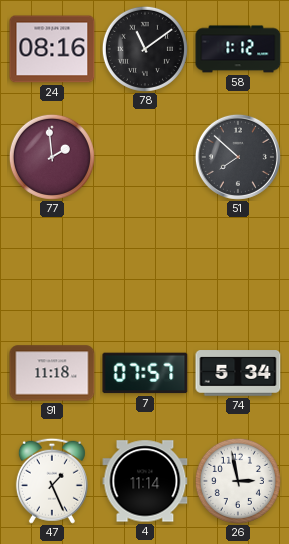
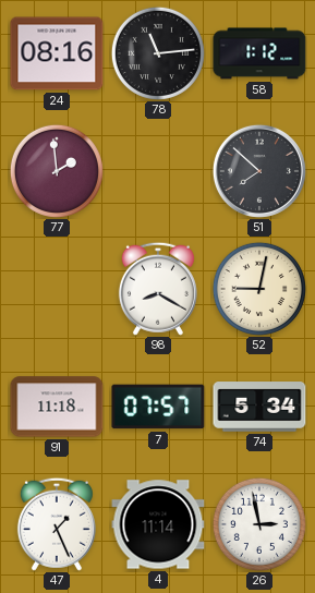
78: 11:09 -> 11:14 (158, 53)
98: none -> 8:20 (158, 289)
52: none -> 9:02 (259, 289)
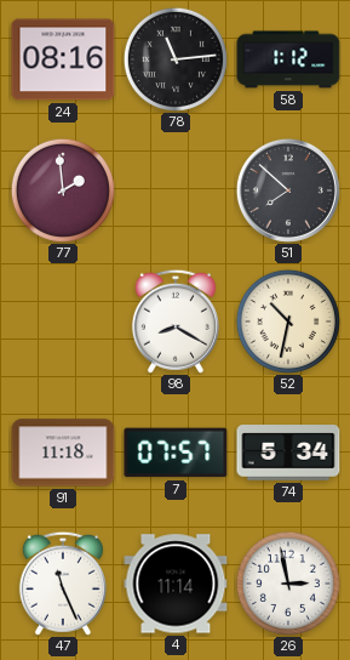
52: 9:02 -> 10:32 (288, 322)
47: 1:26 -> 11:26 (63, 584)
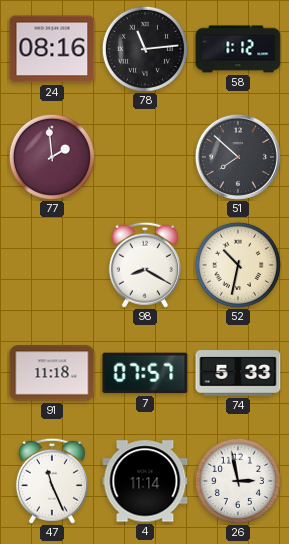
74: 5:34 -> 5:33 (238, 373)
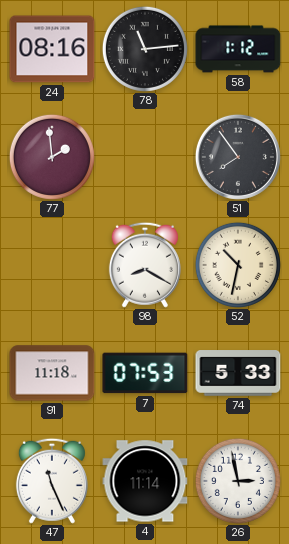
51: 7:52 -> 7:54 (238, 157)
7: 07:57 -> 07:53 (145, 373)
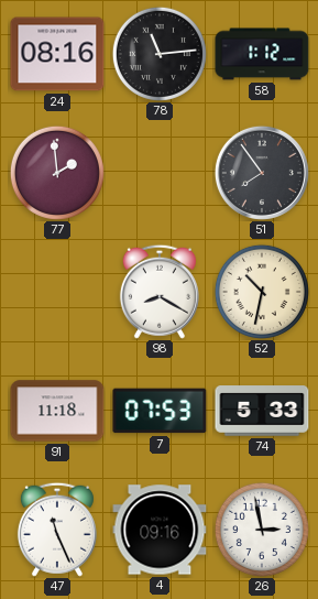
4: 11:14 -> 09:16 (160, 530)
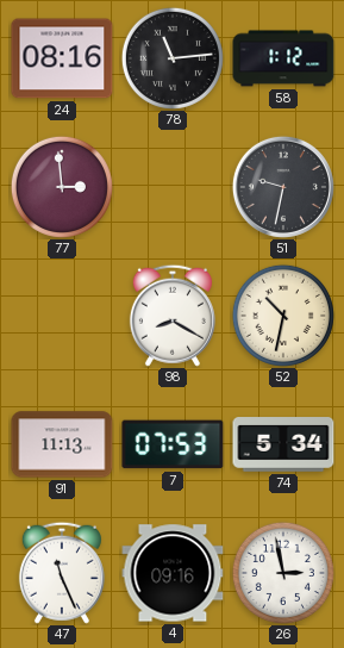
77: 1:59 -> 2:59 (62, 187)
51: 7:54 -> 9:32 (283, 187)
91: 11:18 -> 11:13 (62, 444)
74: 5:33 -> 5:34 (283, 444)
